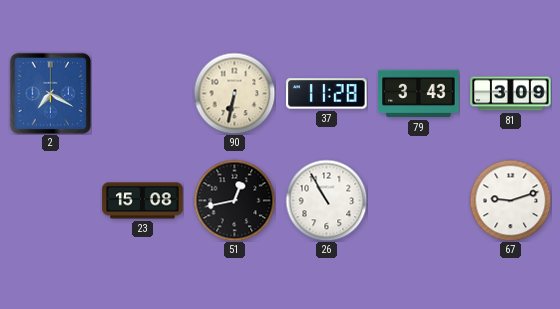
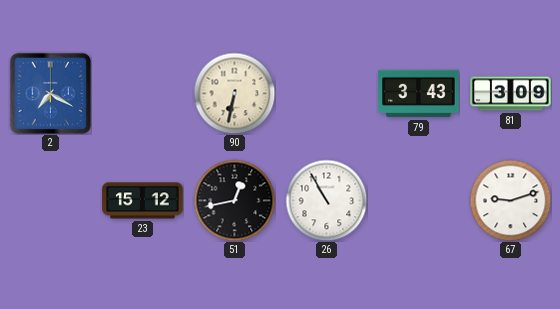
37: 11:28 -> none (327, 94)
23: 15:08 -> 15:12 (143, 201)
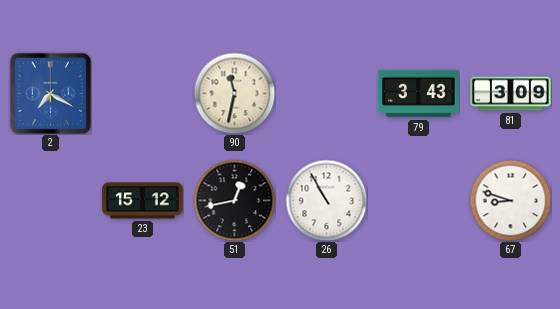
90: 6:32 -> 11:32 (234, 93)
67: 9:12 -> 8:48 (510, 200)
